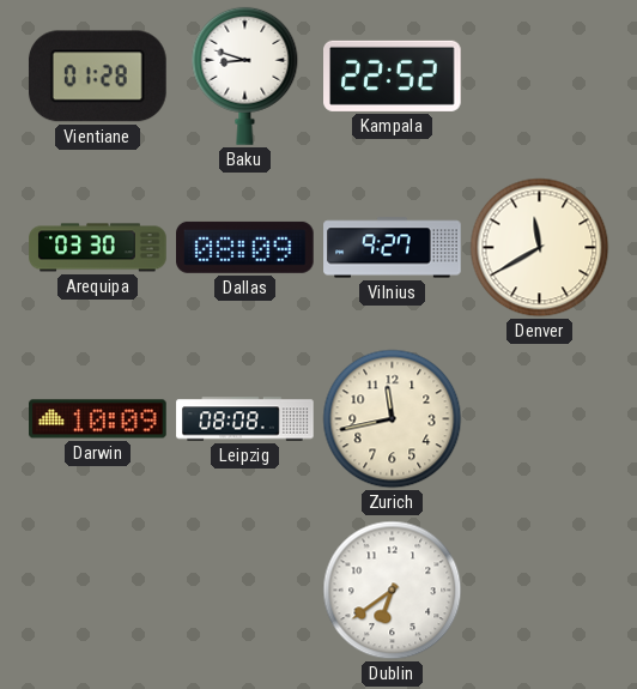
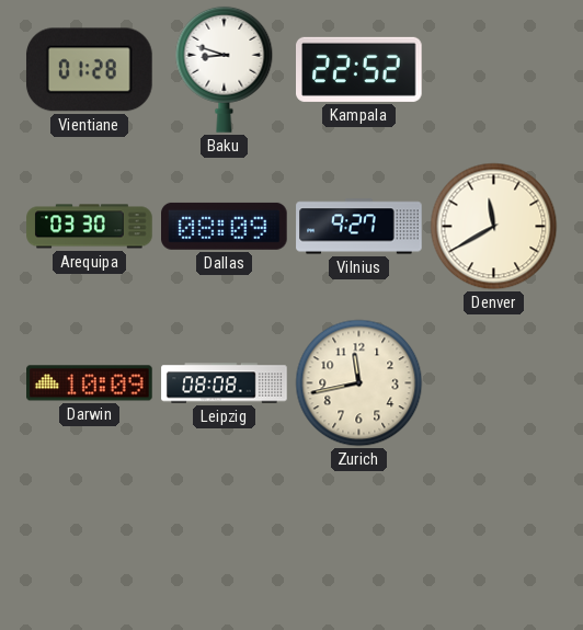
Dublin: 6:39 -> none (393, 591)
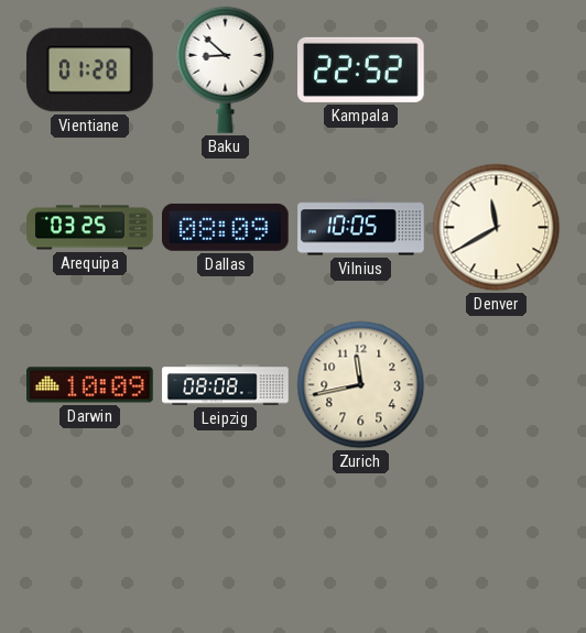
Baku: 8:48 -> 8:52 (226, 69)
Arequipa: 03:30 -> 03:25 (90, 228)
Vilnius: 9:27 -> 10:05 (361, 228)
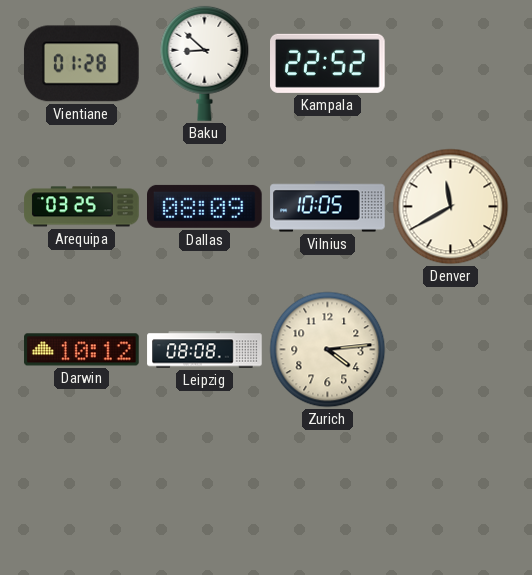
Darwin: 10:09 -> 10:12 (82, 350)
Zurich: 11:43 -> 4:14 (328, 350)
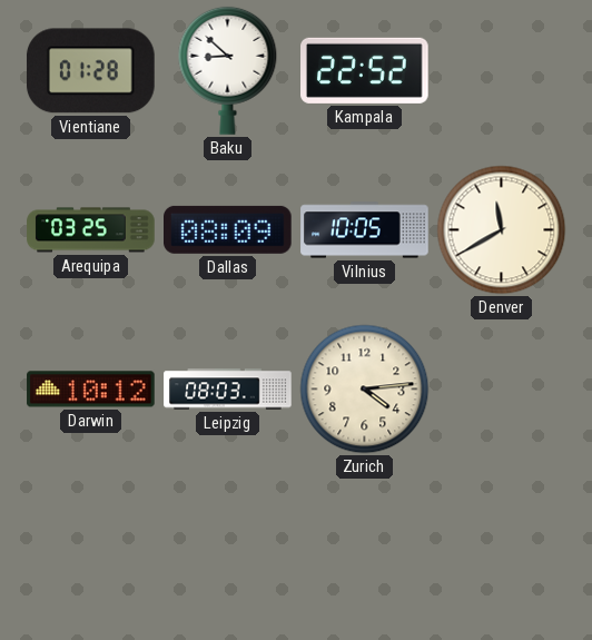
Leipzig: 08:08 -> 08:03 (228, 390)
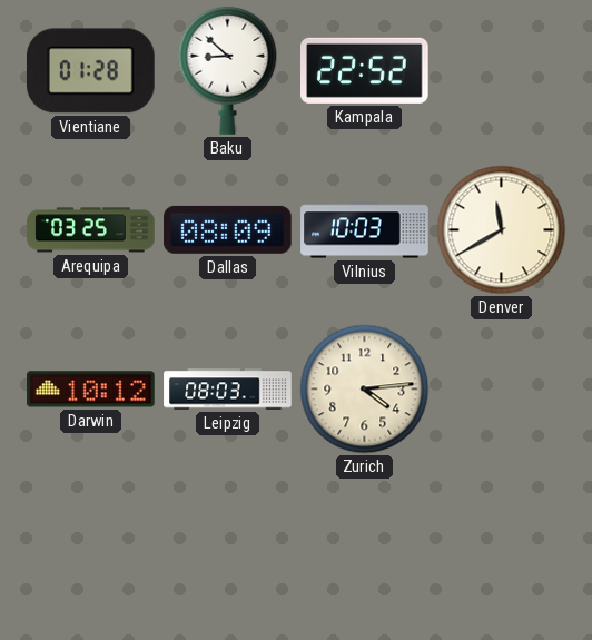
Vilnius: 10:05 -> 10:03 (365, 230)
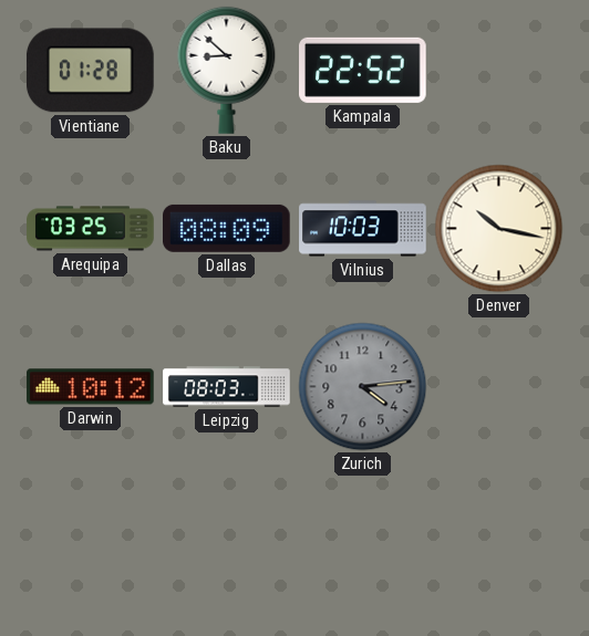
Denver: 11:40 -> 10:17 (499, 229)
Zurich dial: cream -> grey (363, 387)
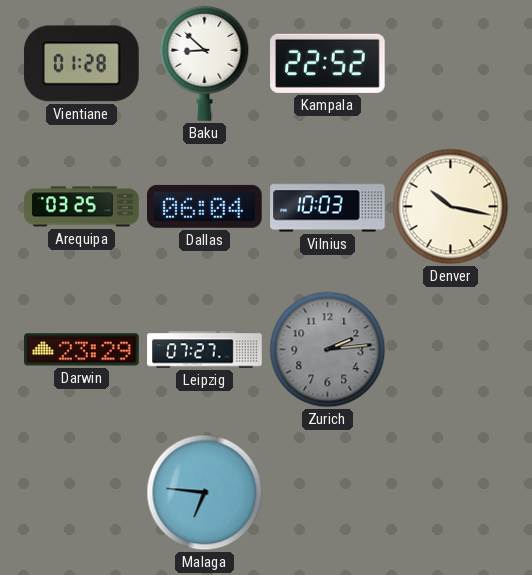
Dallas: 08:09 -> 06:04 (205, 206)
Darwin: 10:12 -> 23:29 (82, 350)
Leipzig: 08:03 -> 07:27 (205, 350)
Zurich: 4:14 -> 2:14 (328, 350)
Malaga: none -> 6:46 (205, 493)
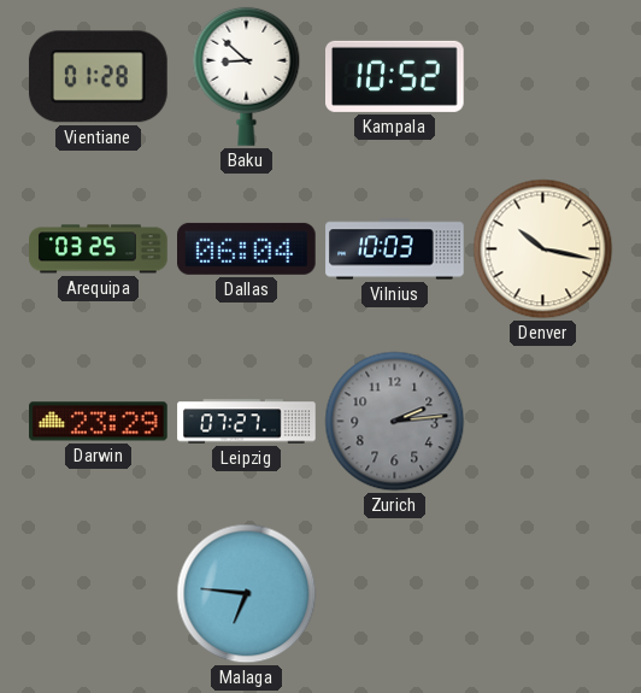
Kampala: 22:52 -> 10:52 (395, 76)
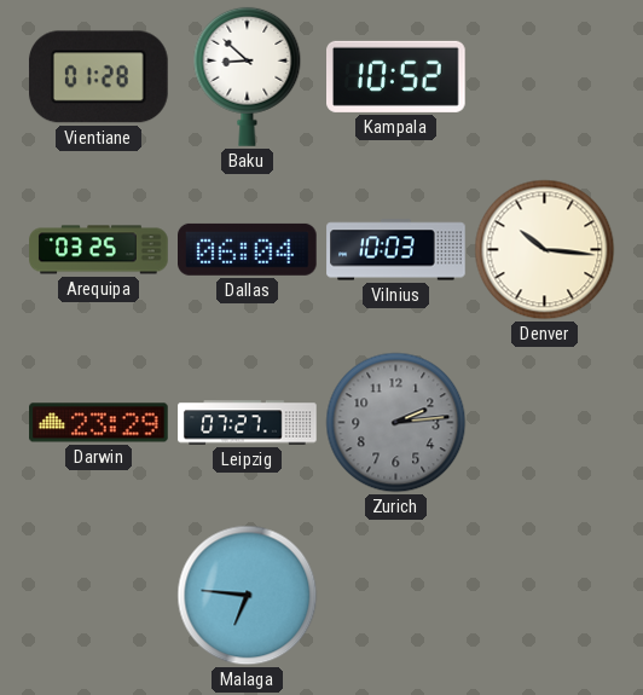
Denver: 10:17 -> 10:16 (545, 250)
